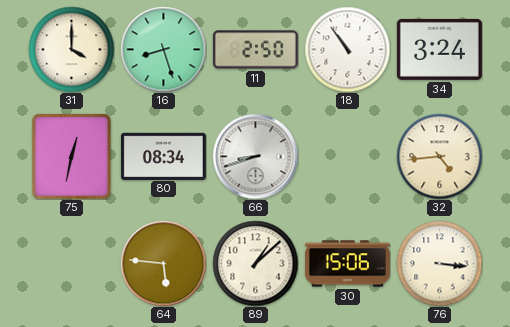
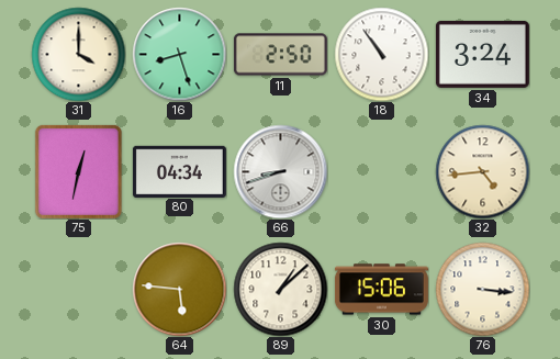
80: 08:34 -> 04:34 (179, 171)
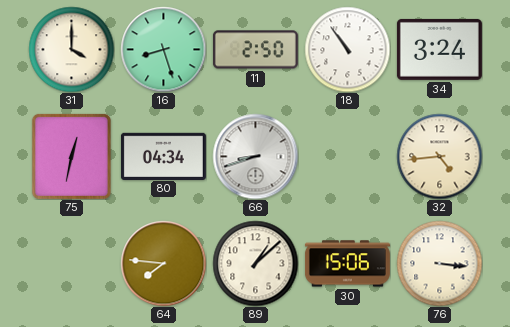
64: 5:46 -> 7:46 (163, 263)
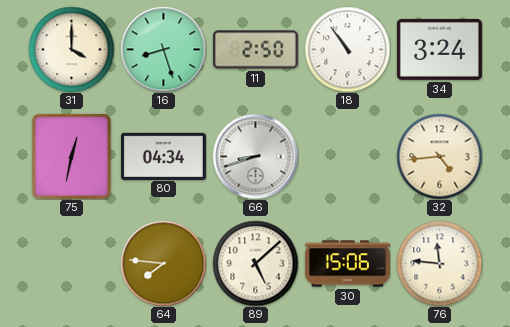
89: 1:08 -> 5:08 (255, 263)
76: 3:16 -> 11:46 (439, 263)
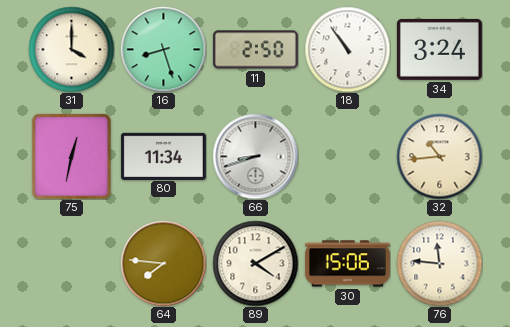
80: 04:34 -> 11:34 (163, 156)
32: 4:44 -> 10:44 (439, 156)
89: 5:08 -> 4:10 (255, 263)
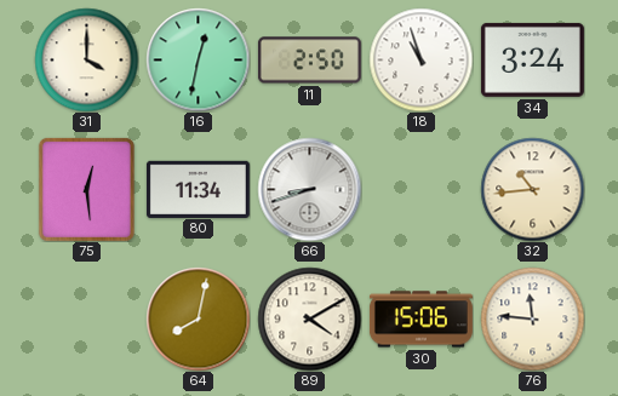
16: 8:27 -> 12:32 (198, 59)
18: 10:54 -> 10:57 (420, 59)
75: 12:32 -> 12:29 (86, 189)
64: 7:46 -> 8:02 (198, 318)
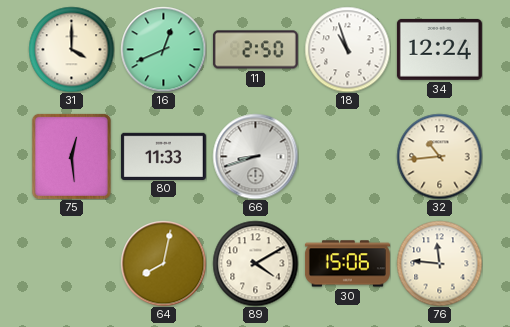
16: 12:32 -> 12:41 (163, 49)
34: 3:24 -> 12:24 (439, 49)
80: 11:34 -> 11:33 (163, 156)
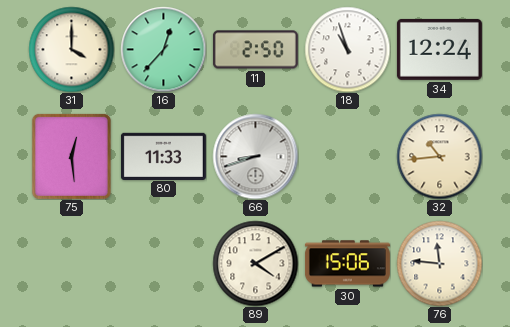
16: 12:41 -> 12:37 (163, 49)
64: 8:02 -> none (163, 263)
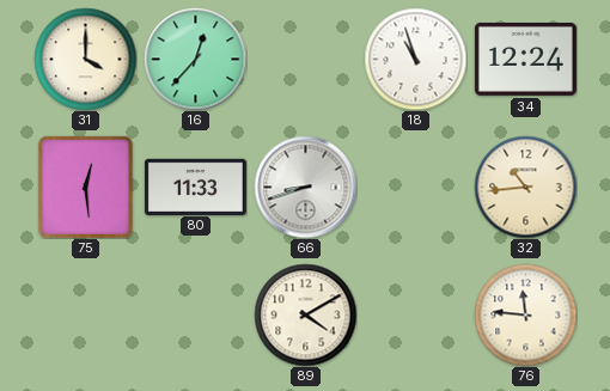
11: 2:50 -> none (255, 50)
30: 15:06 -> none (347, 264)
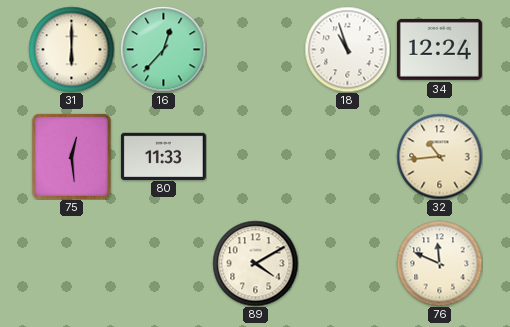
31: 4:00 -> 6:00 (71, 49)
66: 8:42 -> none (305, 187)
76: 11:46 -> 11:49 (439, 263)
